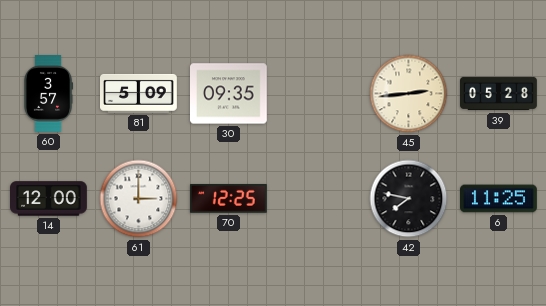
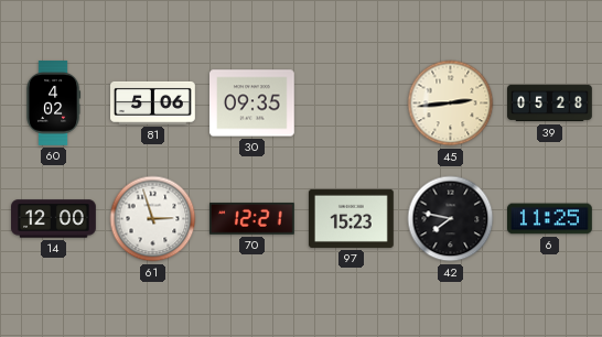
60: 3:57 -> 4:02 (54, 104)
81: 5:09 -> 5:06 (153, 102)
61: 3:00 -> 2:57 (153, 219)
70: 12:25 -> 12:21 (251, 218)
97: none -> 15:23 (352, 218)
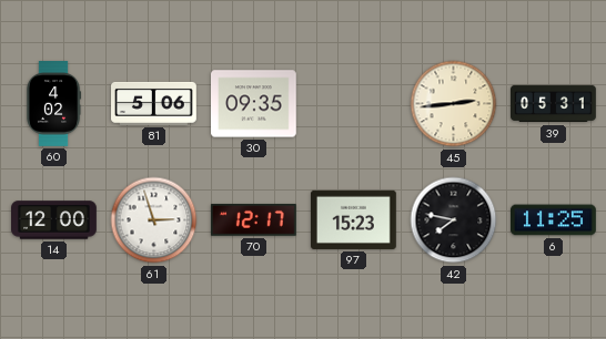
39: 05:28 -> 05:31 (554, 104)
70: 12:21 -> 12:17 (253, 219)
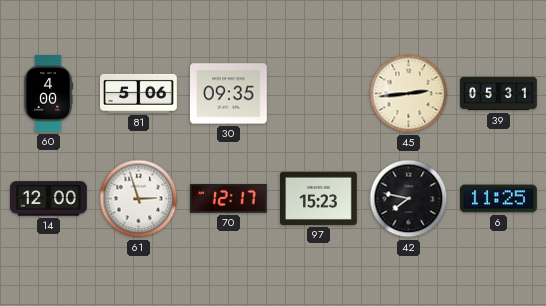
60: 4:02 -> 4:00 (49, 94)
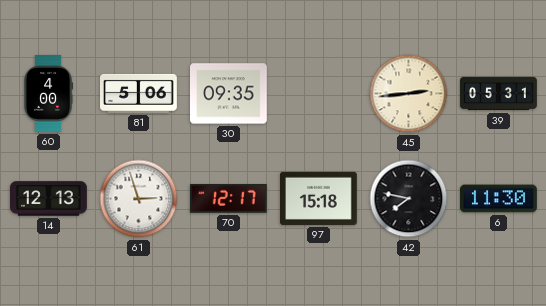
14: 12:00 -> 12:13 (49, 199)
97: 15:23 -> 15:18 (319, 198)
6: 11:25 -> 11:30 (499, 199)
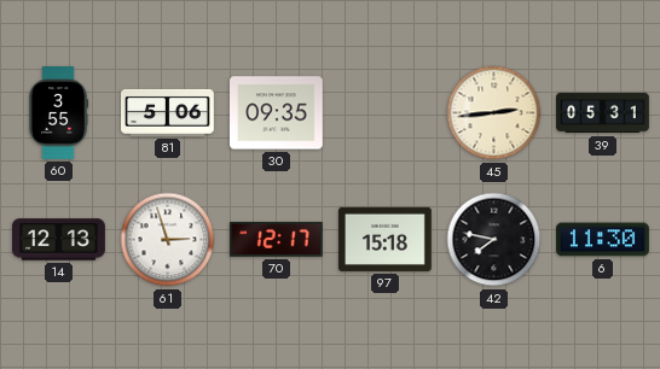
60: 4:00 -> 3:55 (59, 113)
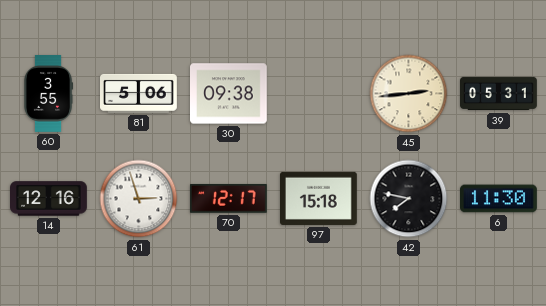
30: 09:35 -> 09:38 (229, 94)
14: 12:13 -> 12:16 (49, 199)
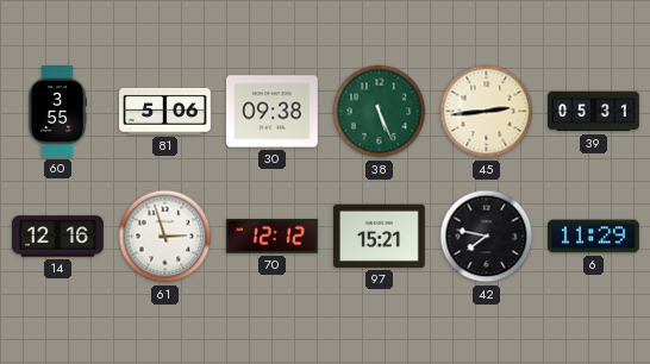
38: none -> 5:26 (380, 112)
70: 12:17 -> 12:12 (271, 236)
97: 15:18 -> 15:21 (380, 236)
6: 11:30 -> 11:29 (594, 237)
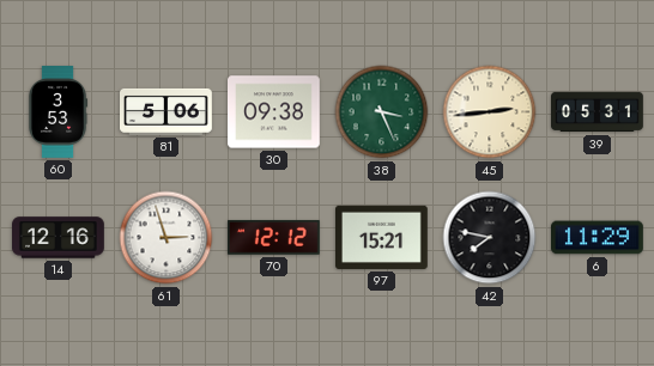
60: 3:55 -> 3:53 (59, 112)
38: 5:26 -> 3:26 (382, 112)
